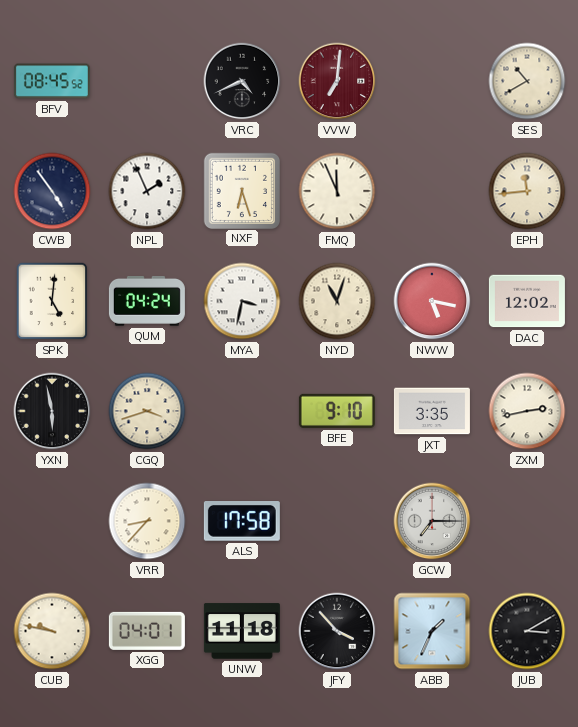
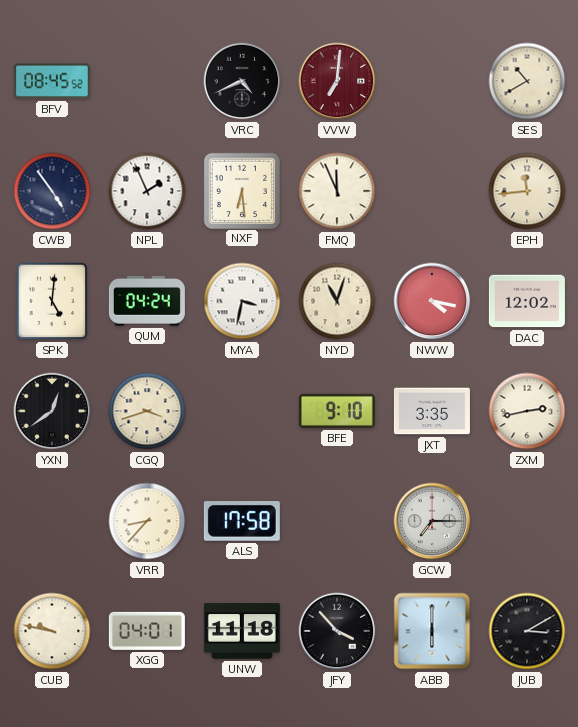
NXF: 6:27 -> 6:29 (241, 190)
NWW: 5:17 -> 4:17 (432, 301)
YXN: 5:58 -> 12:39 (52, 411)
ABB: 1:34 -> 6:00 (432, 631)
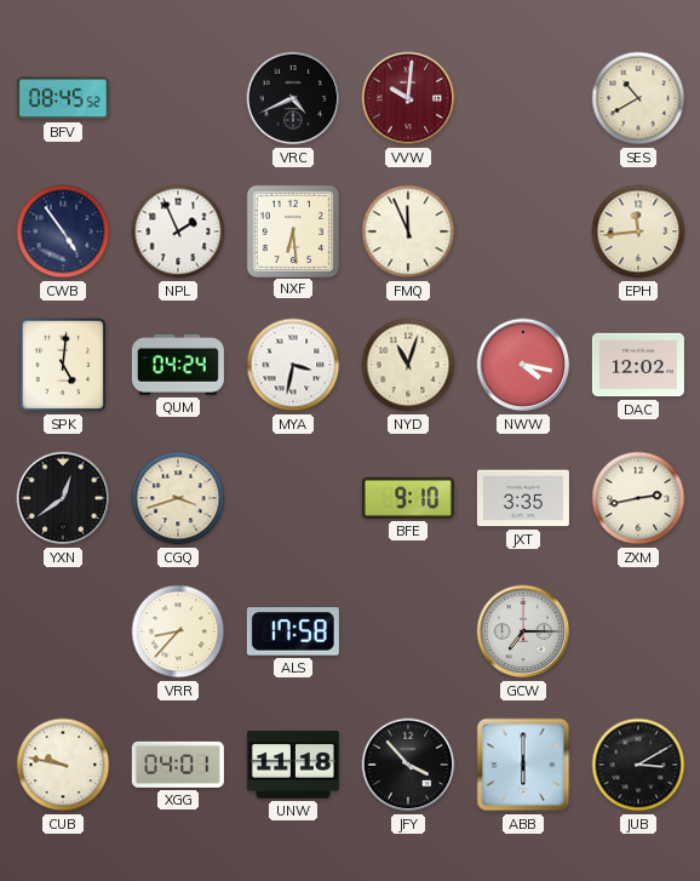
VVW: 7:01 -> 10:01 (408, 98)
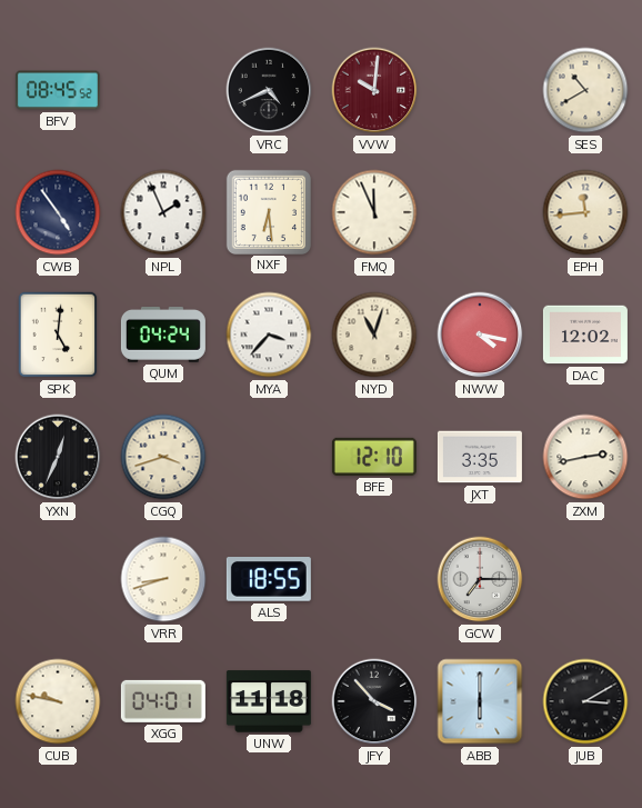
MYA: 3:32 -> 3:37 (269, 335)
YXN: 12:39 -> 12:34 (58, 457)
BFE: 9:10 -> 12:10 (374, 457)
VRR: 8:37 -> 8:42 (163, 579)
ALS: 17:58 -> 18:55 (269, 580)
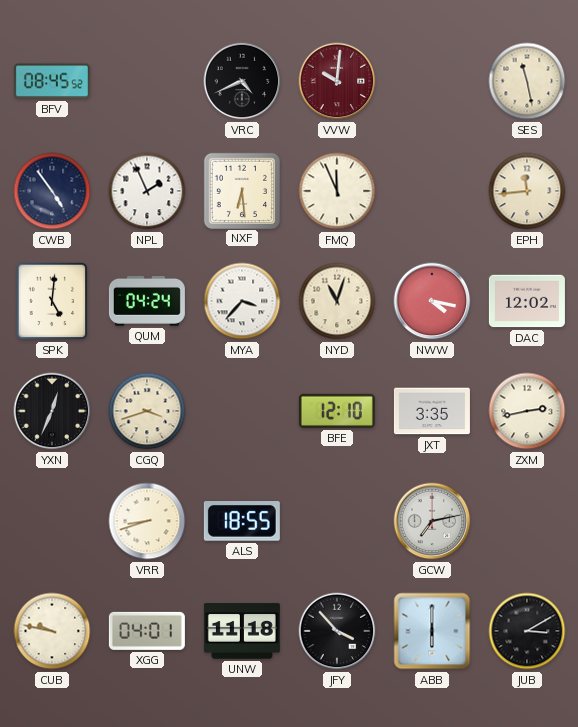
SES: 10:40 -> 11:28 (527, 81)
GCW: 7:15 -> 7:13 (432, 521)
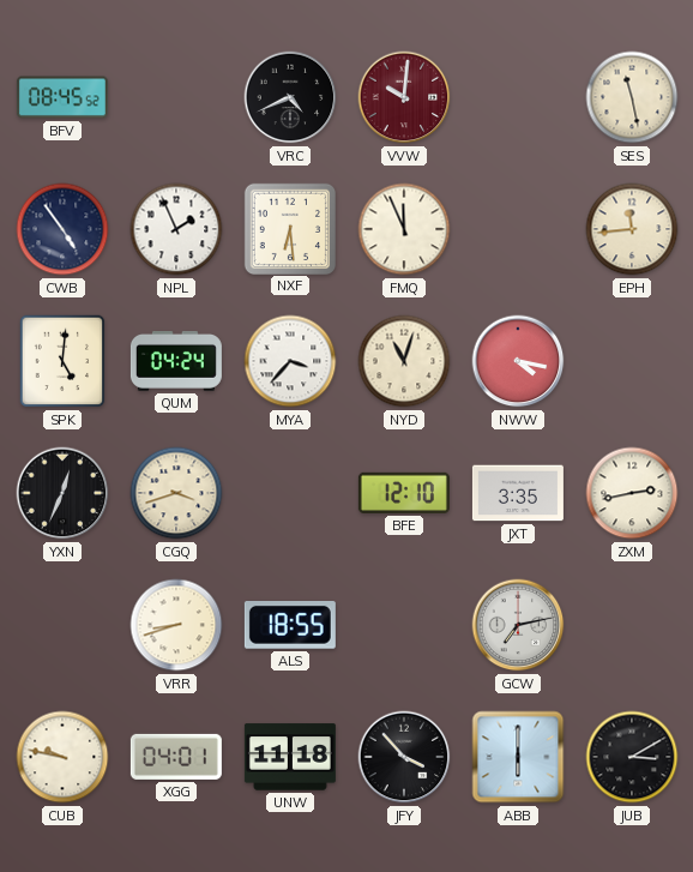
DAC: 12:02 -> none (527, 301)
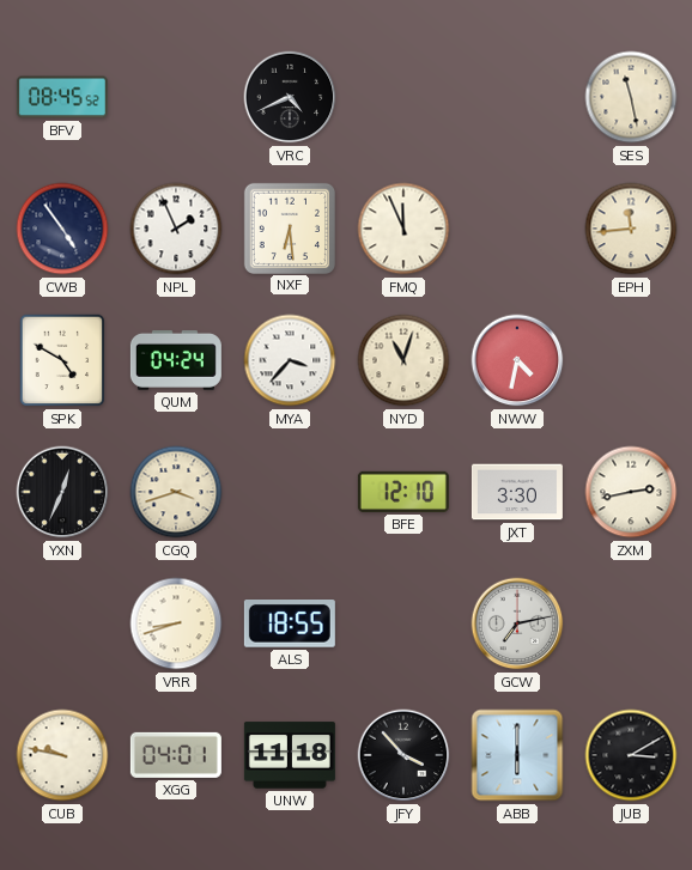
VVW: 10:01 -> none (404, 97)
SPK: 5:01 -> 4:50 (62, 360)
NWW: 4:17 -> 4:32 (517, 360)
JXT: 3:35 -> 3:30 (517, 492)
